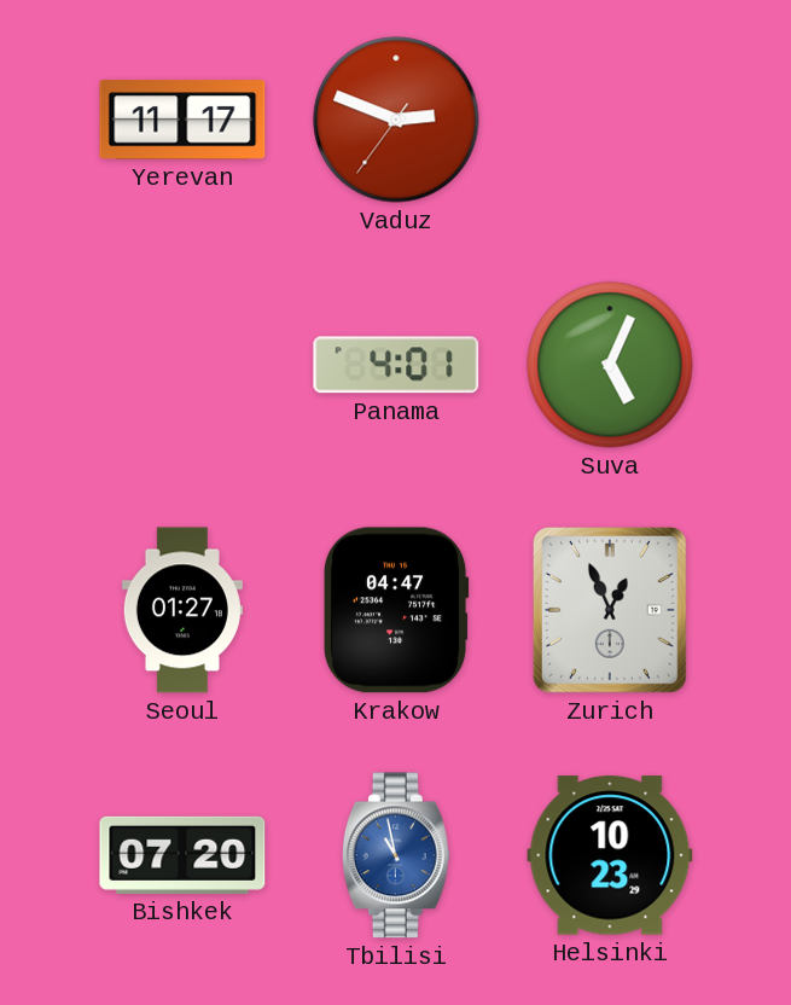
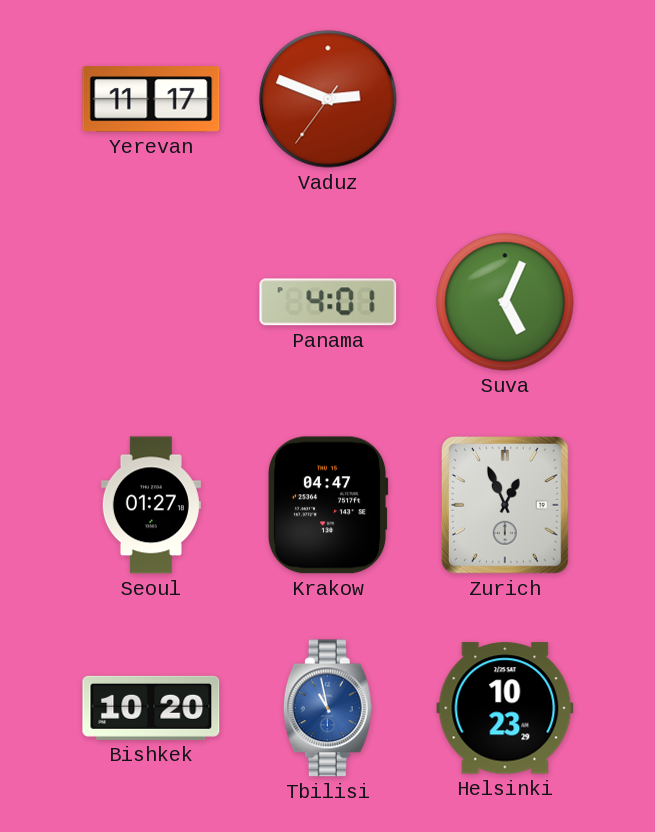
Bishkek: 07:20 -> 10:20 (151, 708)
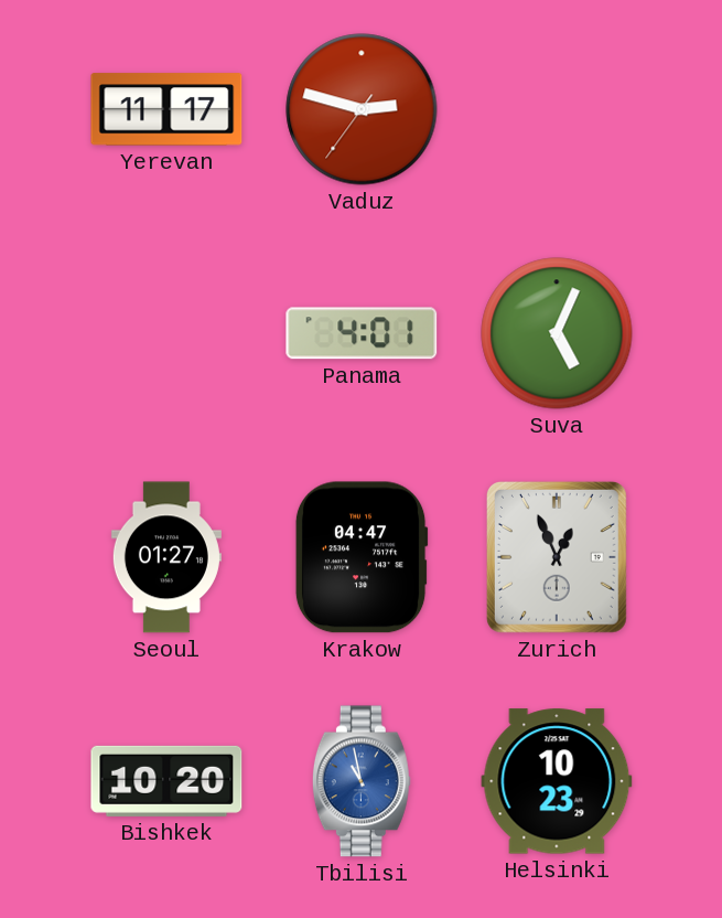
Vaduz: 2:48 -> 2:47 (362, 109)
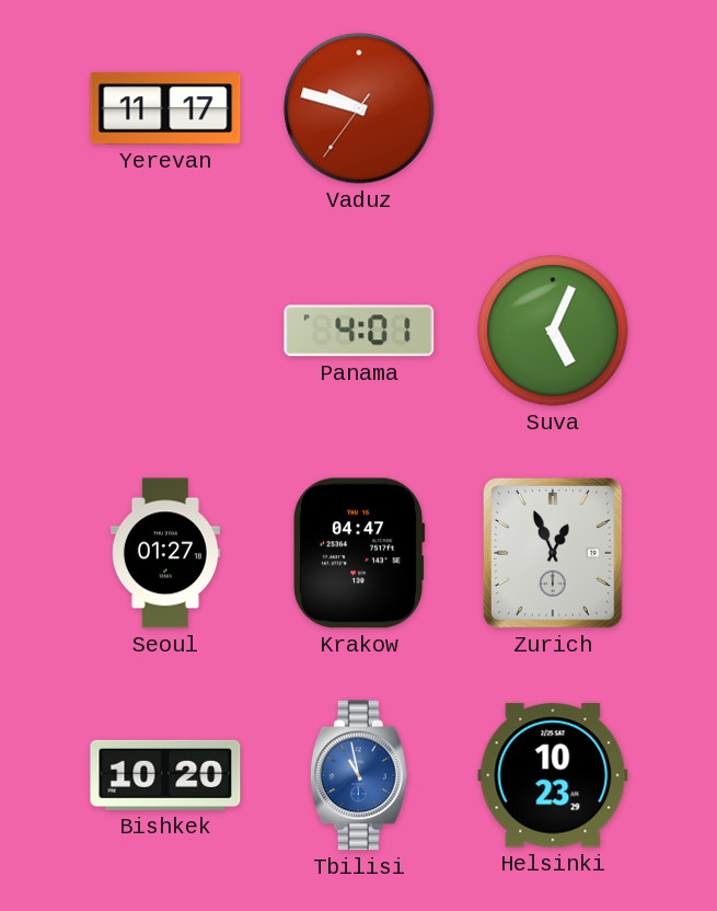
Vaduz: 2:47 -> 9:47 (359, 108)
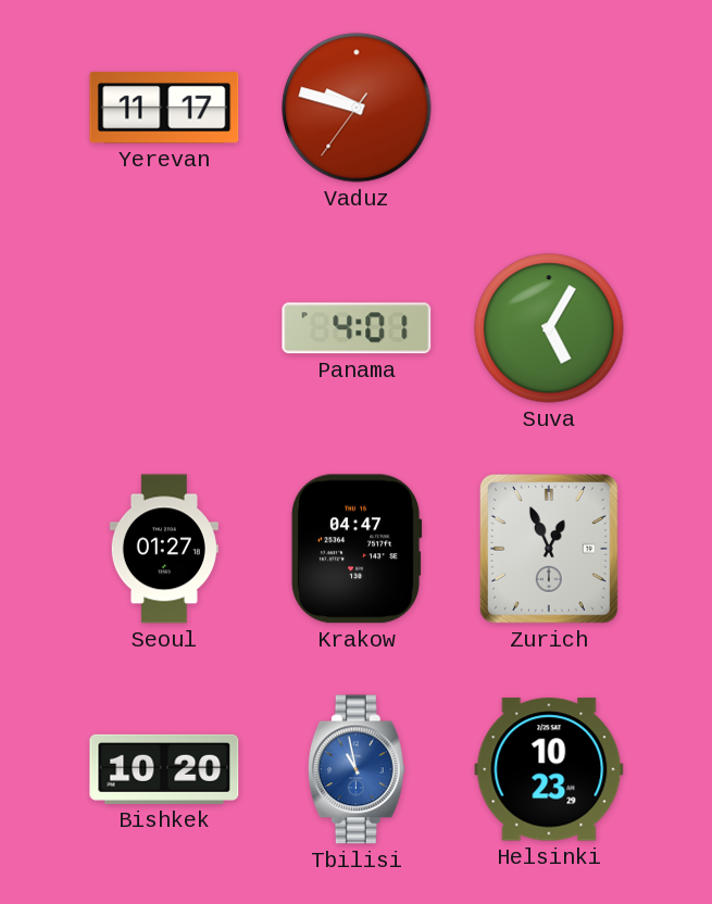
Suva: 5:04 -> 5:05 (549, 328)
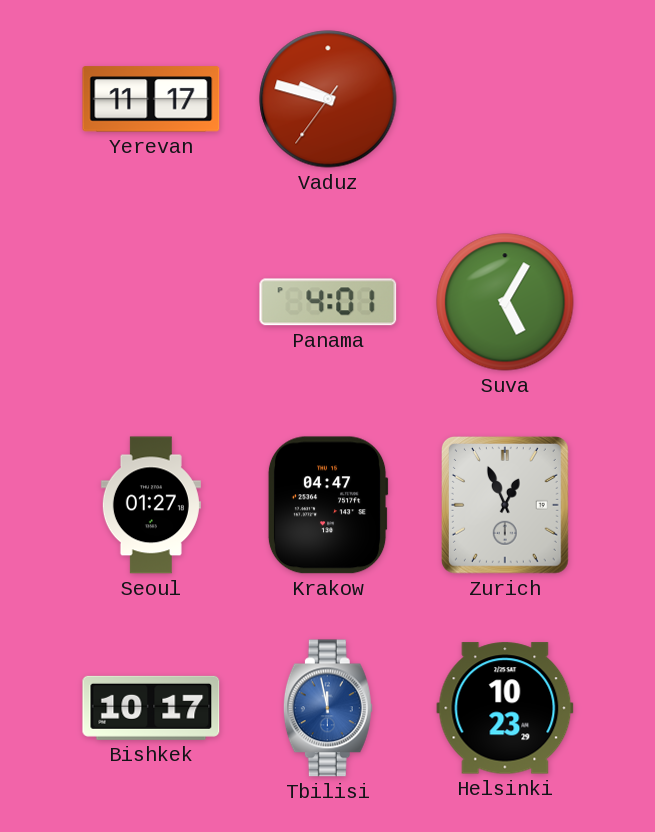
Bishkek: 10:20 -> 10:17 (151, 708)
Tbilisi: 10:58 -> 11:58 (328, 708)
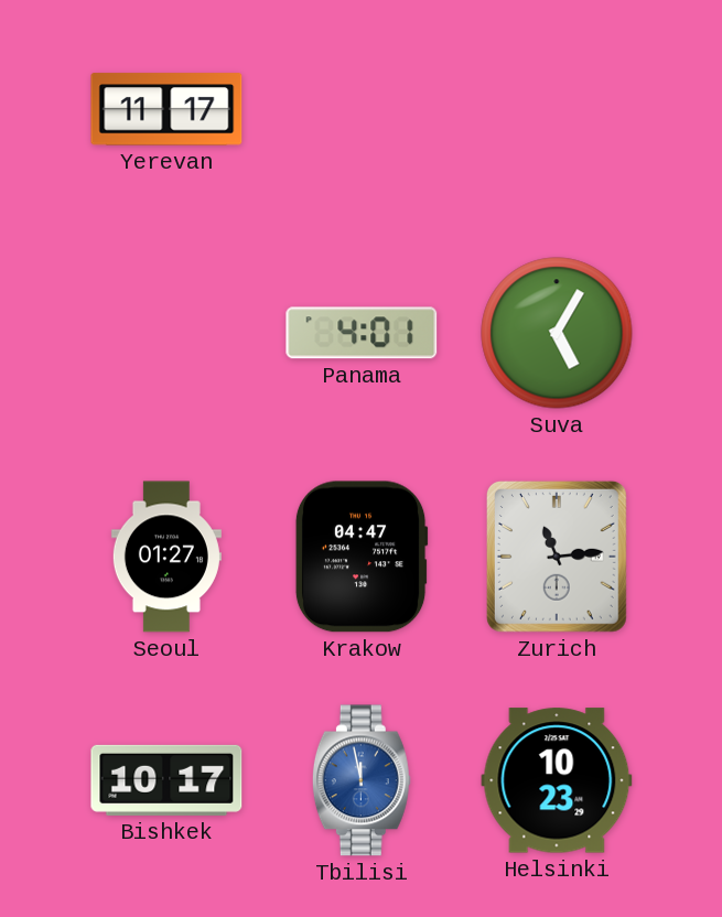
Vaduz: 9:47 -> none (328, 99)
Zurich: 12:56 -> 11:14 (557, 557)
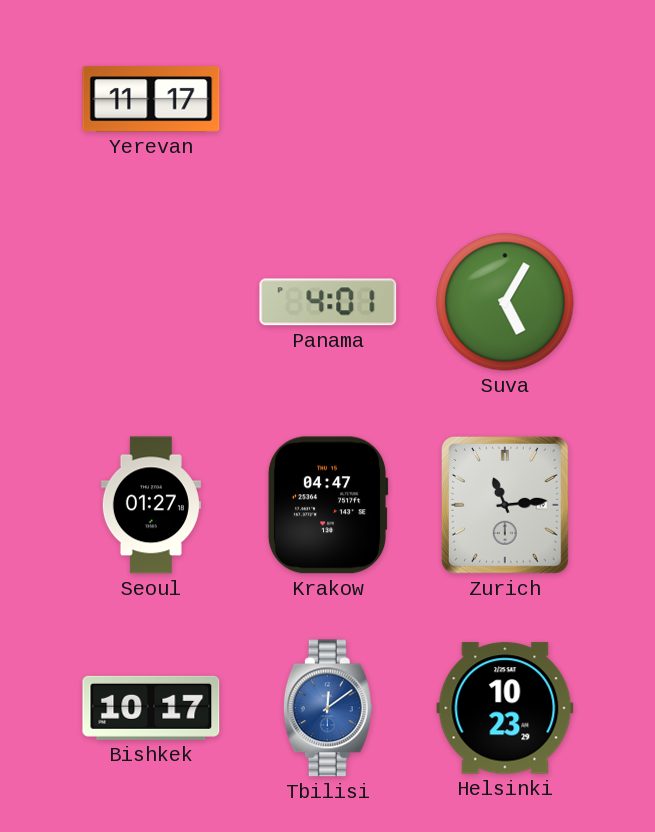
Tbilisi: 11:58 -> 12:09 (328, 708)
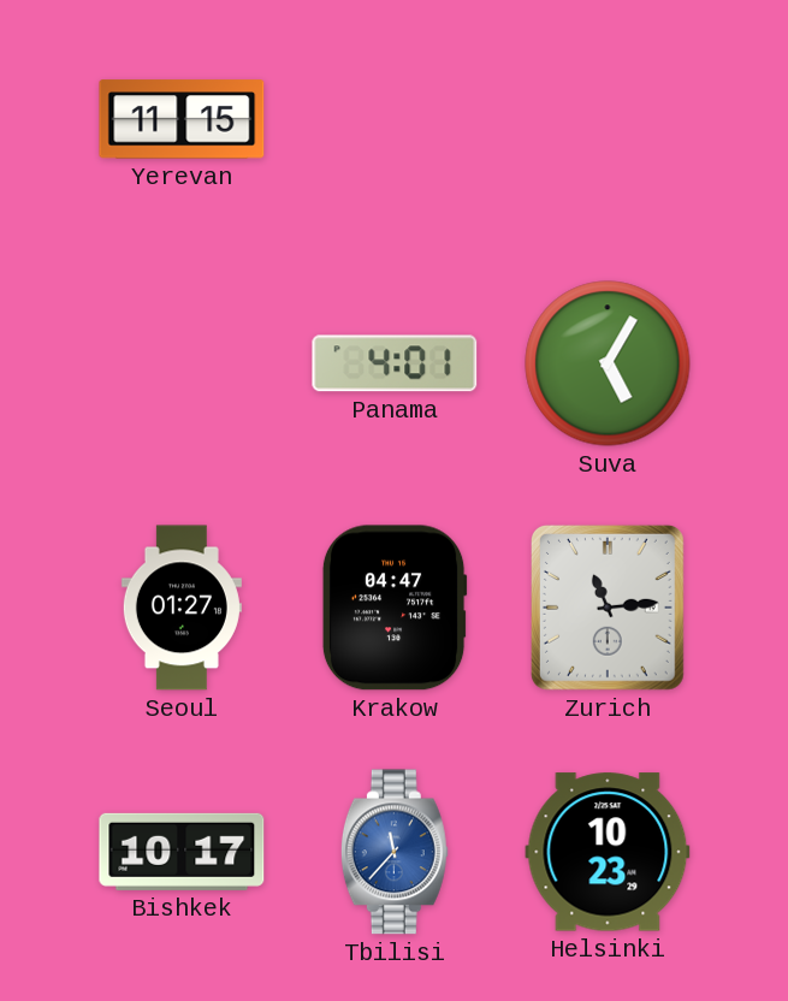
Yerevan: 11:17 -> 11:15 (182, 119)
Tbilisi: 12:09 -> 11:37 (395, 852)
